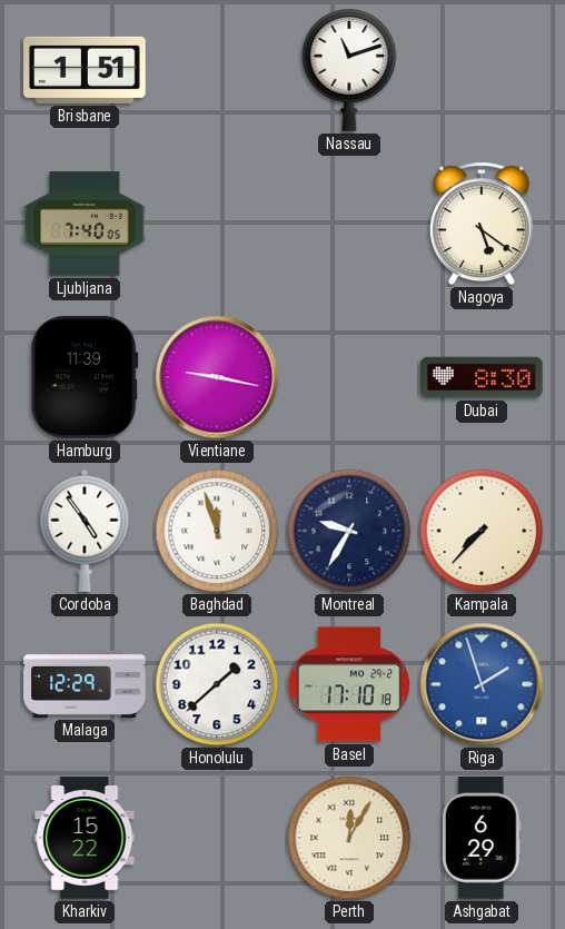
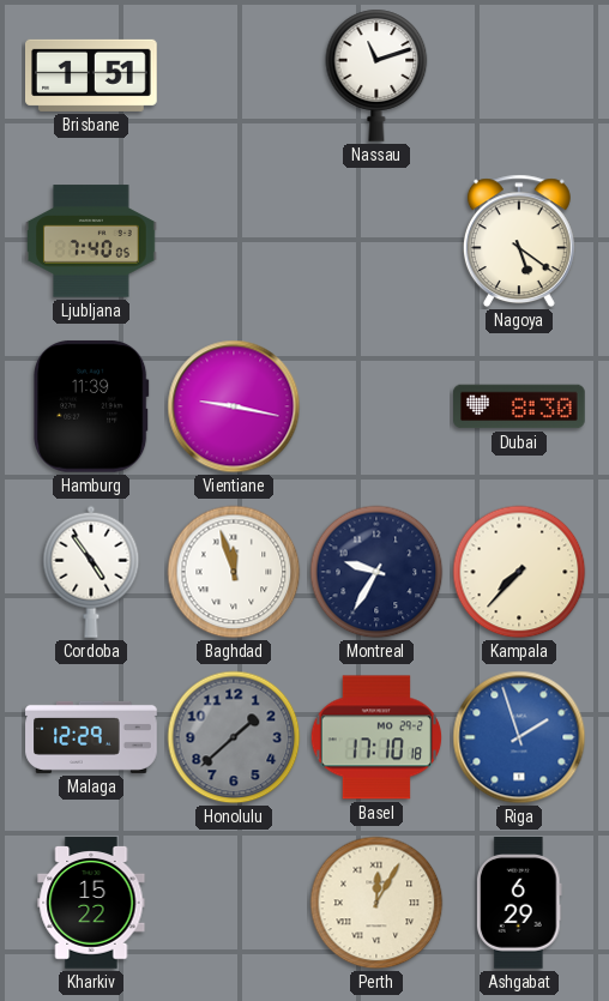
Honolulu dial: white -> grey (234, 737)
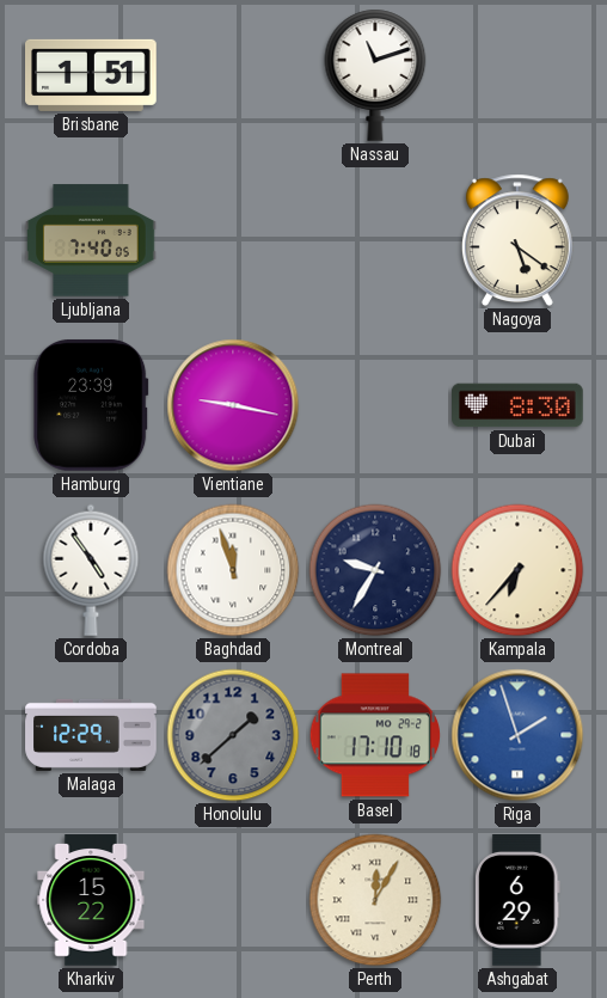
Hamburg: 11:39 -> 23:39 (91, 405)
Kampala: 7:37 -> 6:37 (517, 570)
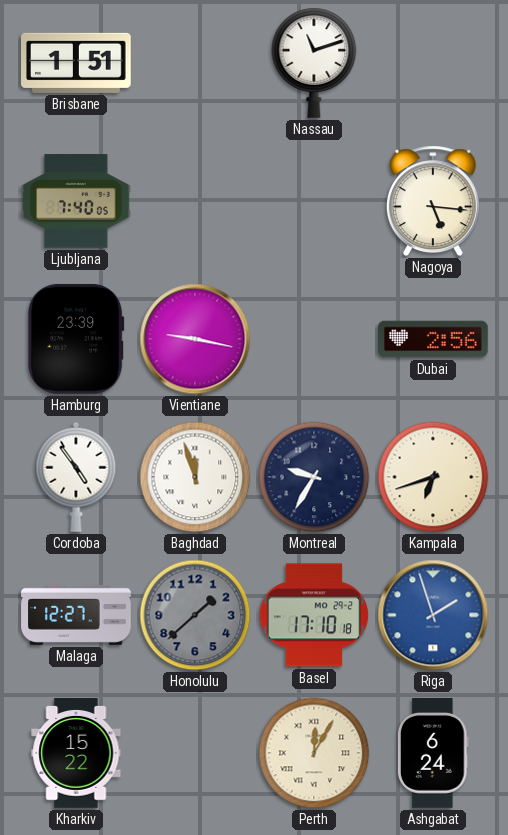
Nagoya: 5:21 -> 5:16 (433, 201)
Dubai: 8:30 -> 2:56 (434, 339)
Kampala: 6:37 -> 6:42 (433, 477)
Malaga: 12:29 -> 12:27 (76, 615)
Ashgabat: 6:29 -> 6:24 (433, 754)
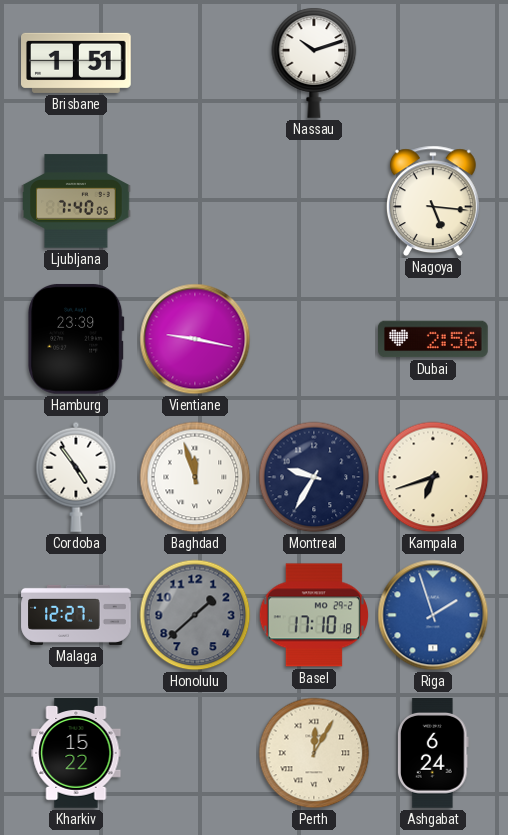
Nassau: 11:12 -> 10:12 (314, 63)
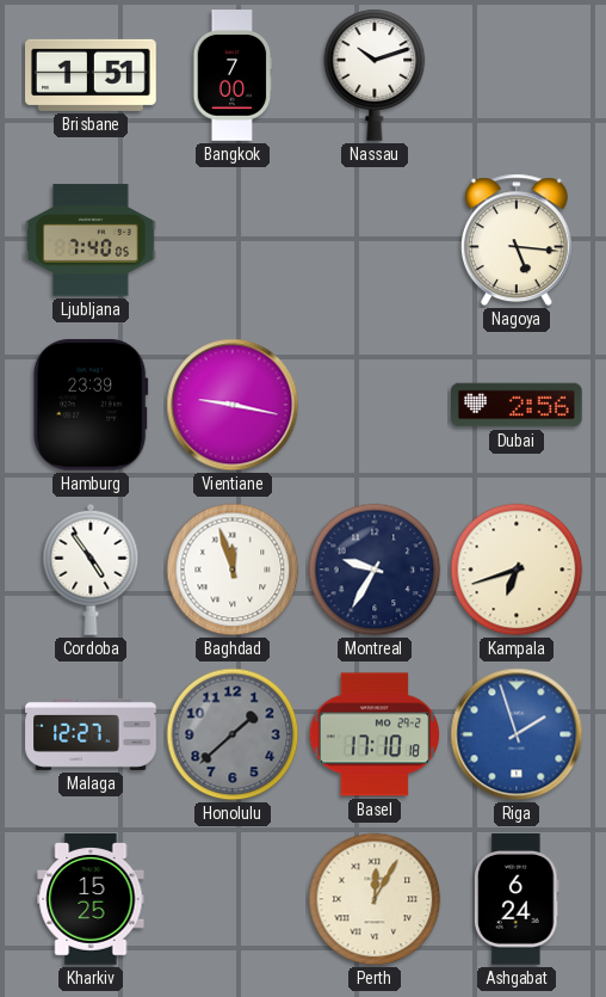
Bangkok: none -> 7:00 (233, 75)
Kharkiv: 15:22 -> 15:25 (91, 899)
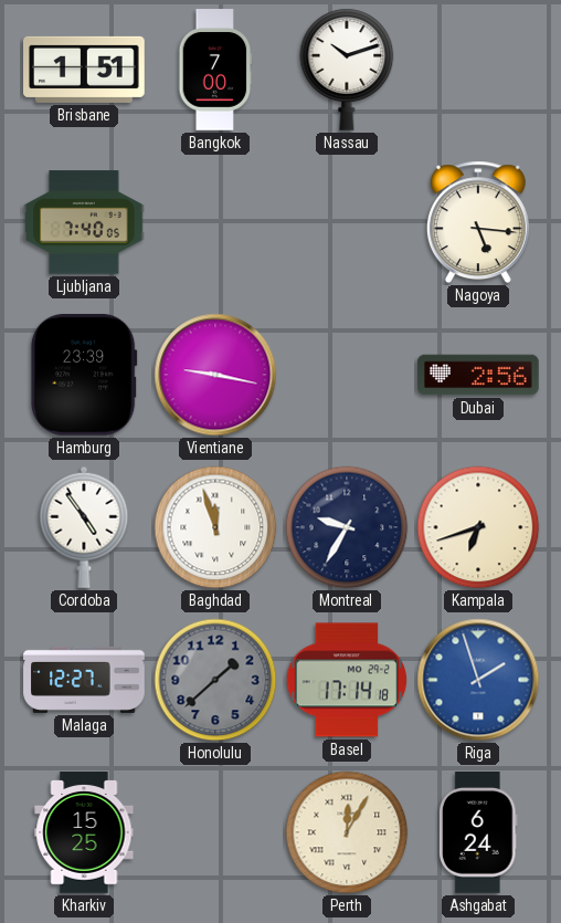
Basel: 17:10 -> 17:14 (346, 680)
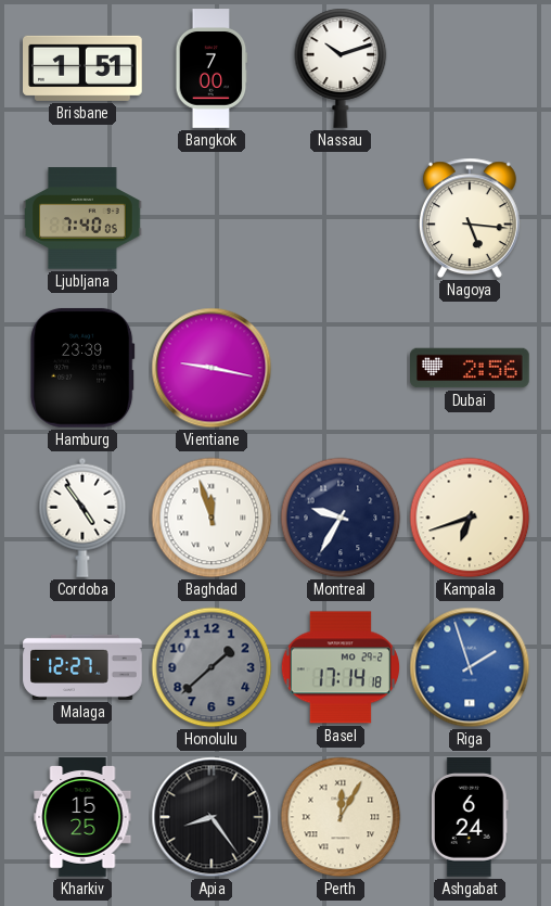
Apia: none -> 8:24 (212, 817)
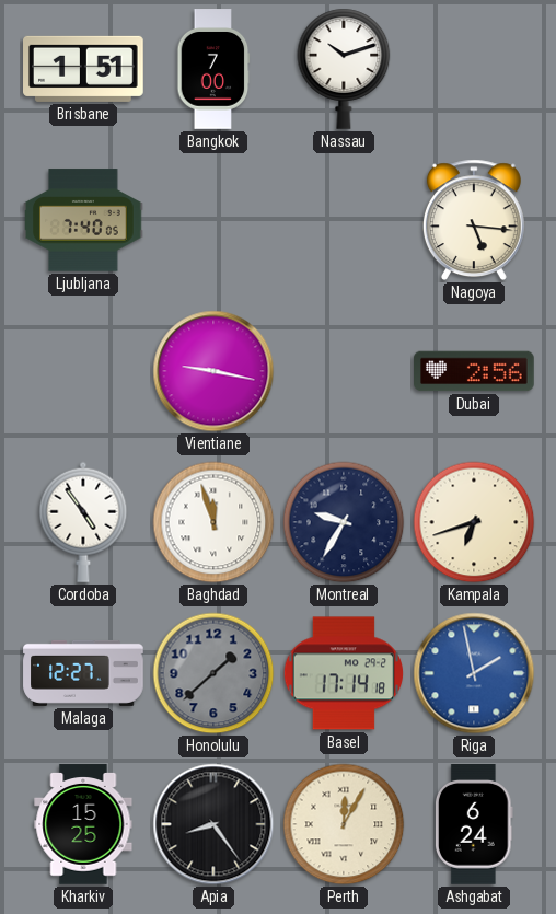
Hamburg: 23:39 -> none (82, 368)
Riga: 1:57 -> 1:58 (474, 673)
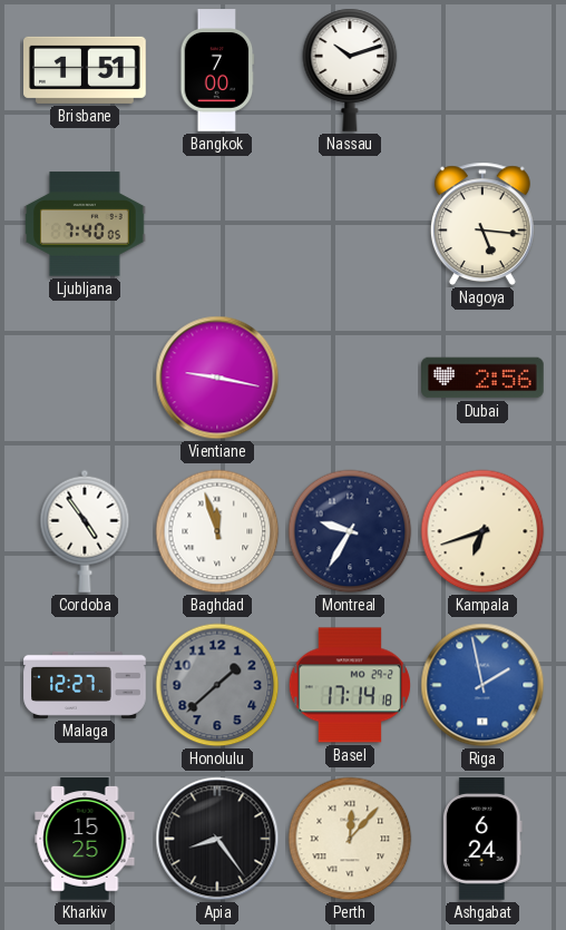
Perth: 12:05 -> 12:07 (350, 839)
